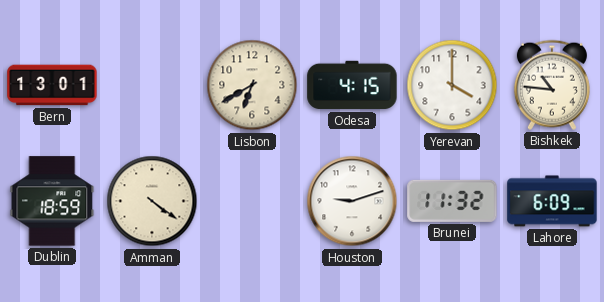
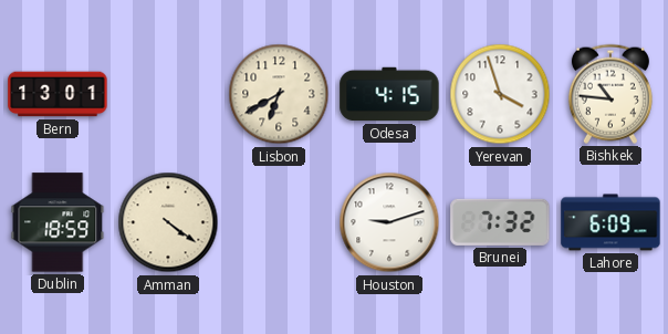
Yerevan: 4:00 -> 3:57 (500, 94)
Brunei: 11:32 -> 7:32 (500, 222)
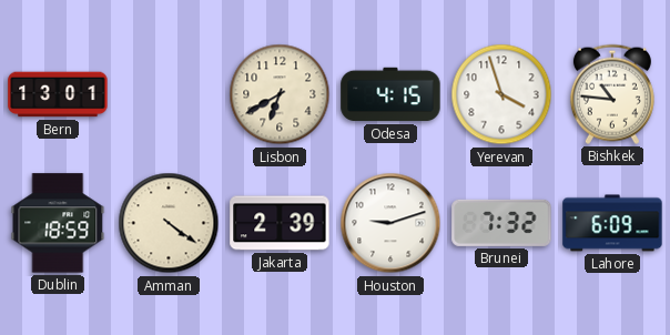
Jakarta: none -> 2:39 (280, 223)
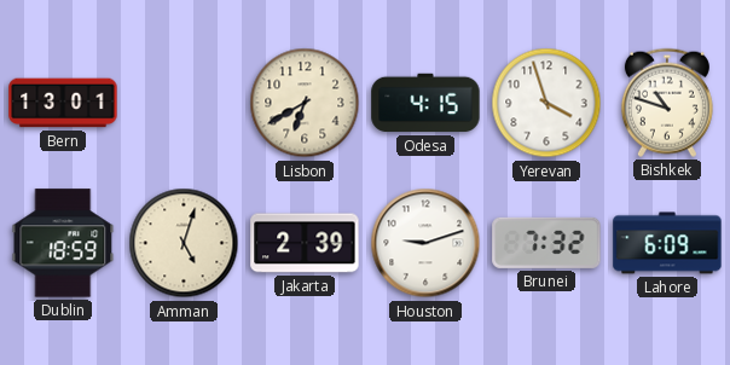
Bishkek: 10:46 -> 10:48 (667, 103)
Amman: 4:21 -> 5:03 (184, 243)
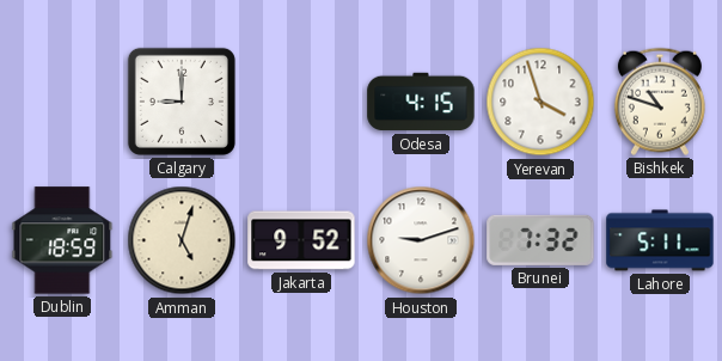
Bern: 13:01 -> none (63, 103)
Calgary: none -> 9:00 (182, 102)
Lisbon: 6:40 -> none (305, 103)
Jakarta: 2:39 -> 9:52 (301, 240)
Lahore: 6:09 -> 5:11 (660, 240)
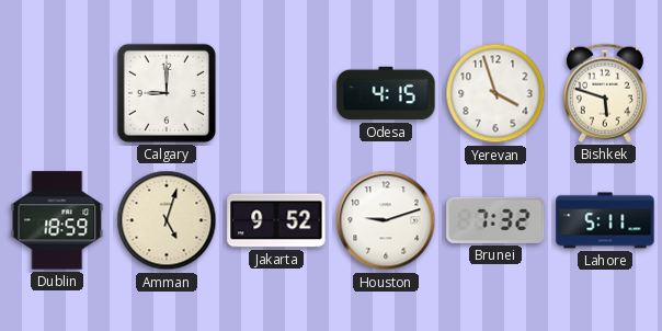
Bishkek: 10:48 -> 5:48 (605, 93)
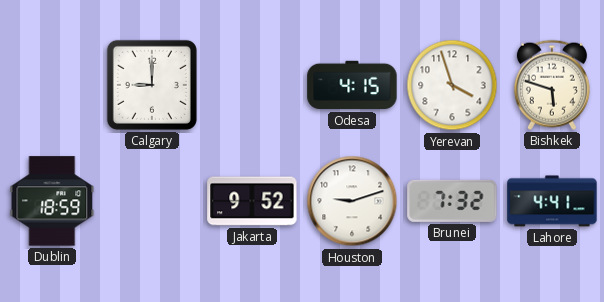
Amman: 5:03 -> none (167, 220)
Lahore: 5:11 -> 4:41 (552, 201)
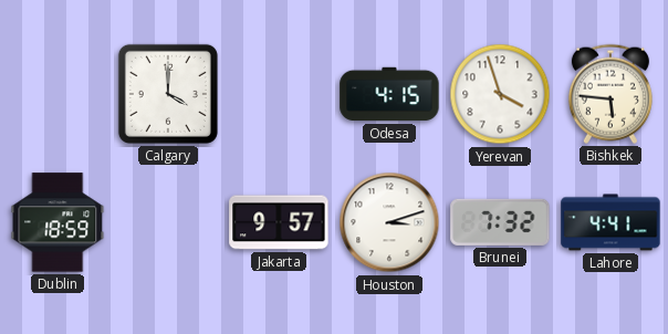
Calgary: 9:00 -> 4:00 (168, 94)
Bishkek: 5:48 -> 5:46 (610, 94)
Jakarta: 9:52 -> 9:57 (279, 222)
Houston: 9:12 -> 3:12 (389, 222)
